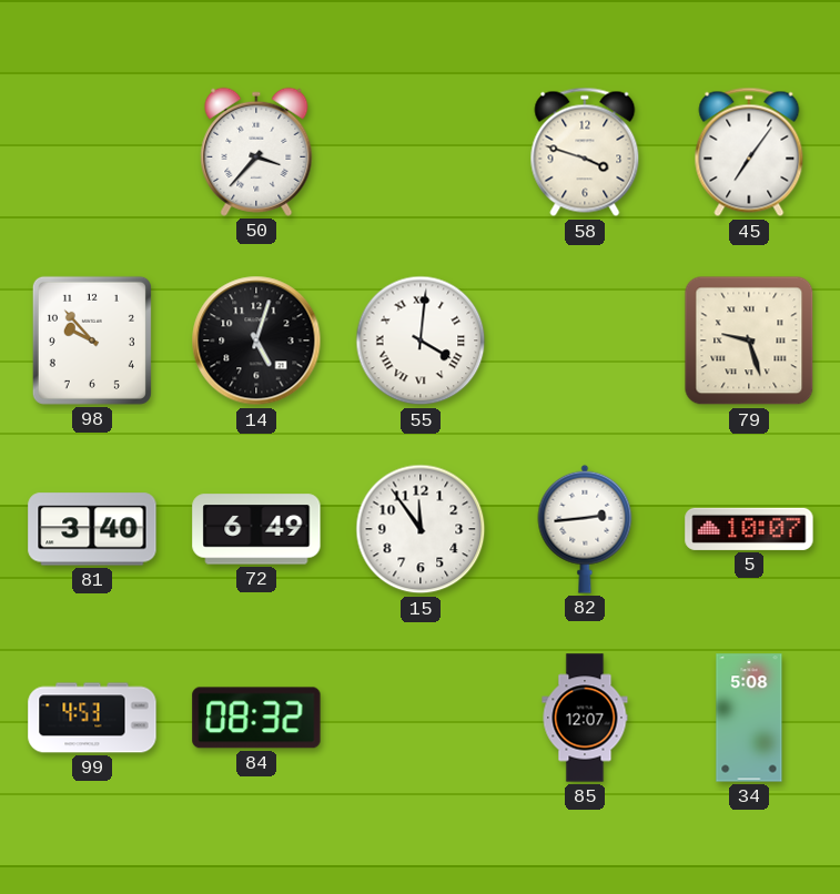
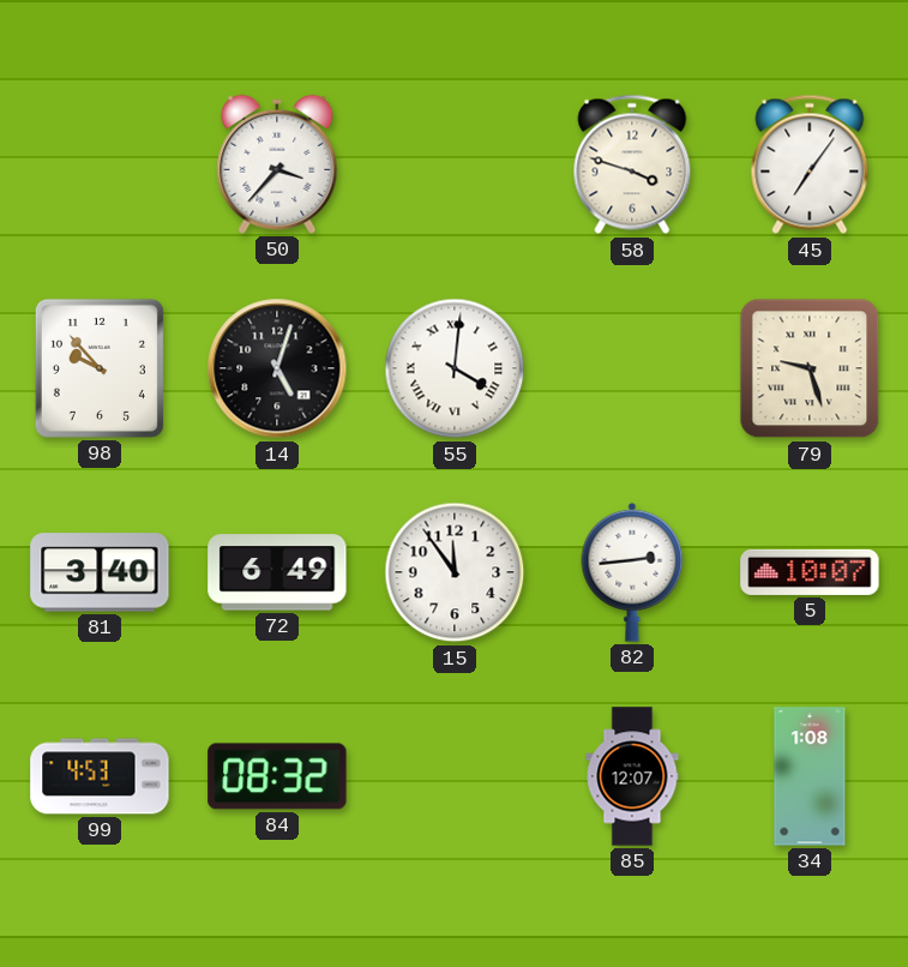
34: 5:08 -> 1:08 (810, 776)
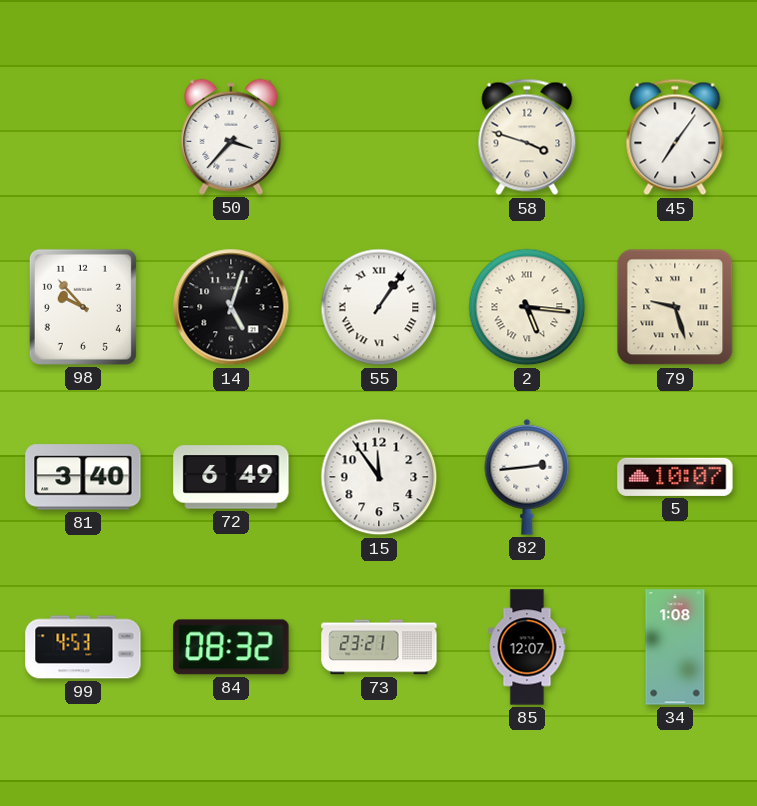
55: 4:01 -> 1:06 (379, 307)
2: none -> 5:16 (527, 307)
73: none -> 23:21 (379, 647)
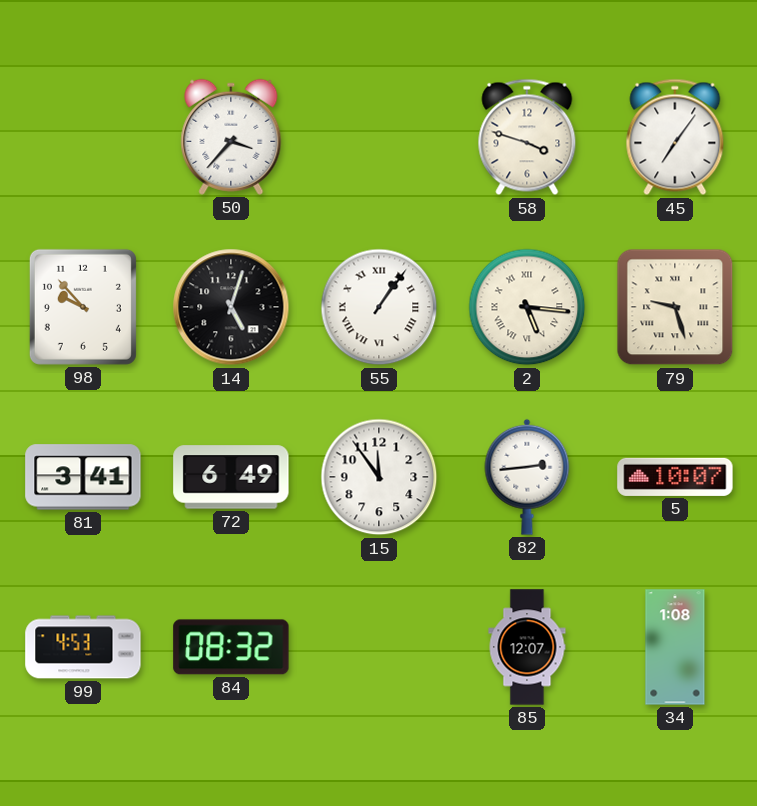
81: 3:40 -> 3:41 (83, 477)
73: 23:21 -> none (379, 647)
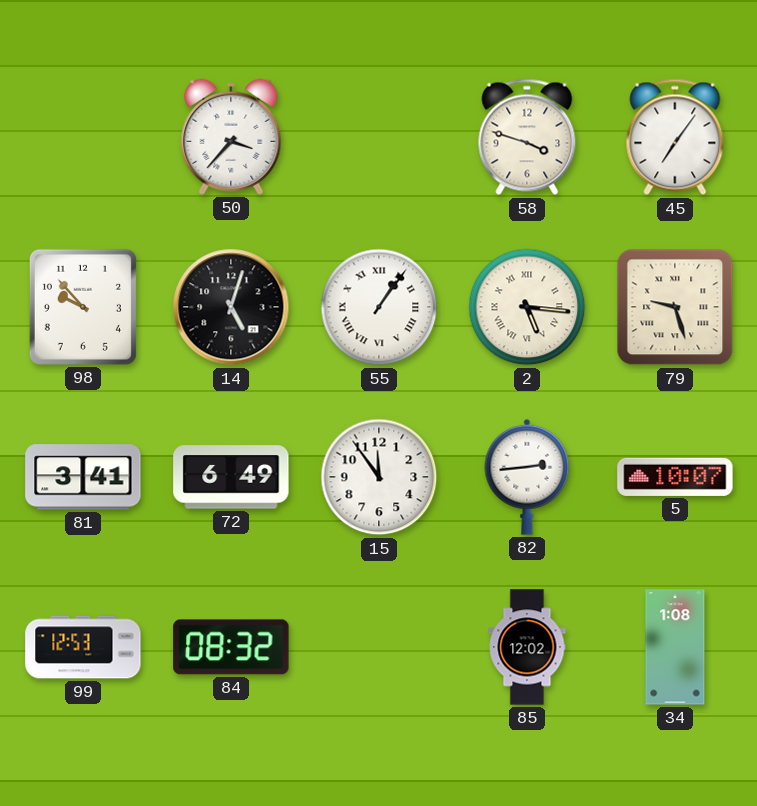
99: 4:53 -> 12:53 (83, 647)
85: 12:07 -> 12:02 (527, 647)
